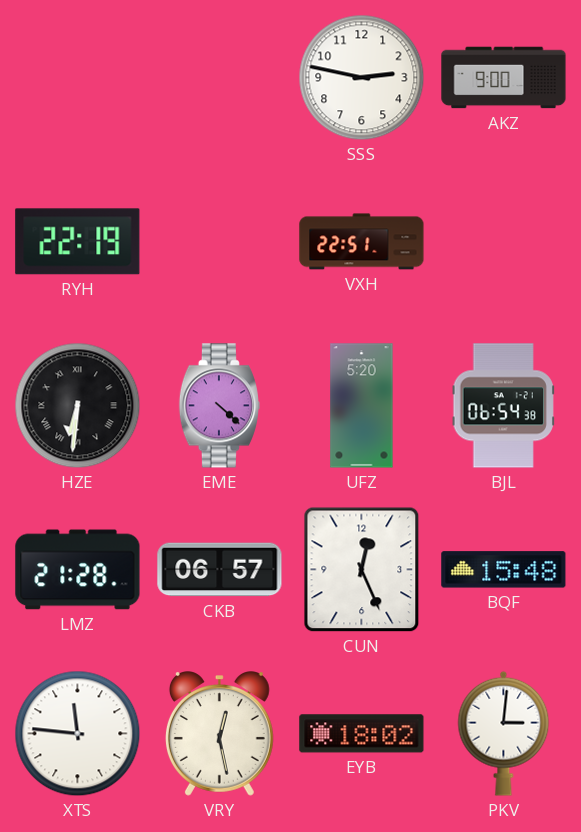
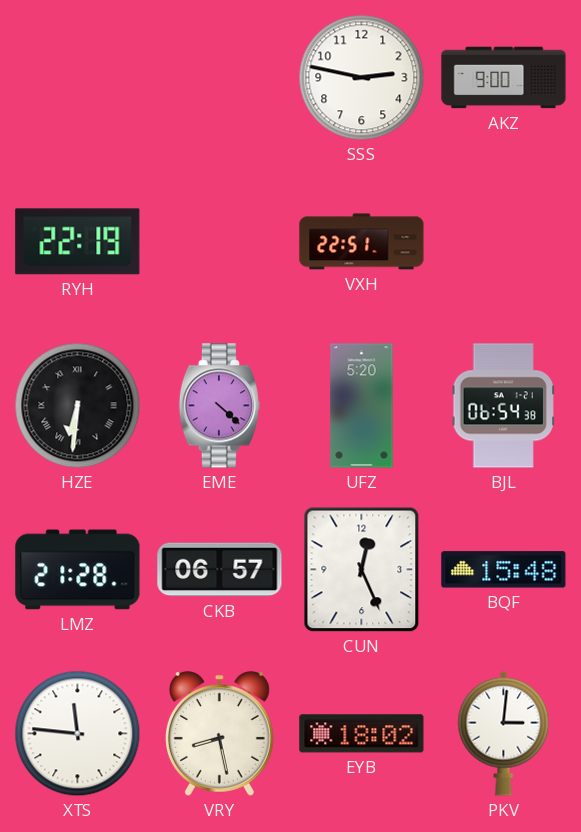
VRY: 12:28 -> 8:28 (219, 734)
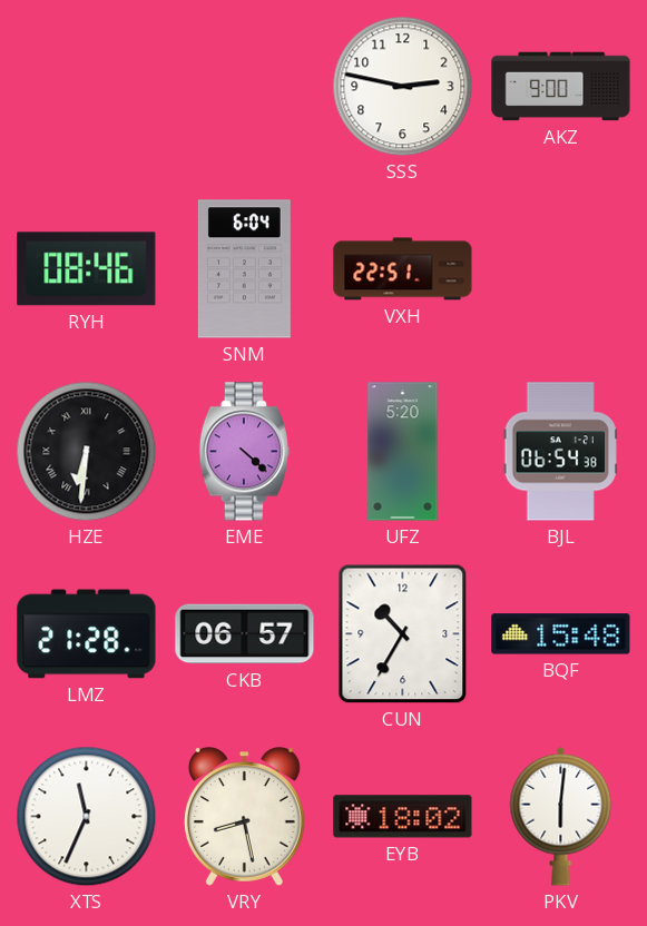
RYH: 22:19 -> 08:46 (87, 269)
SNM: none -> 6:04 (244, 269)
CUN: 12:26 -> 10:35 (403, 634)
XTS: 11:46 -> 11:34 (87, 817)
PKV: 3:01 -> 6:01 (561, 816)
